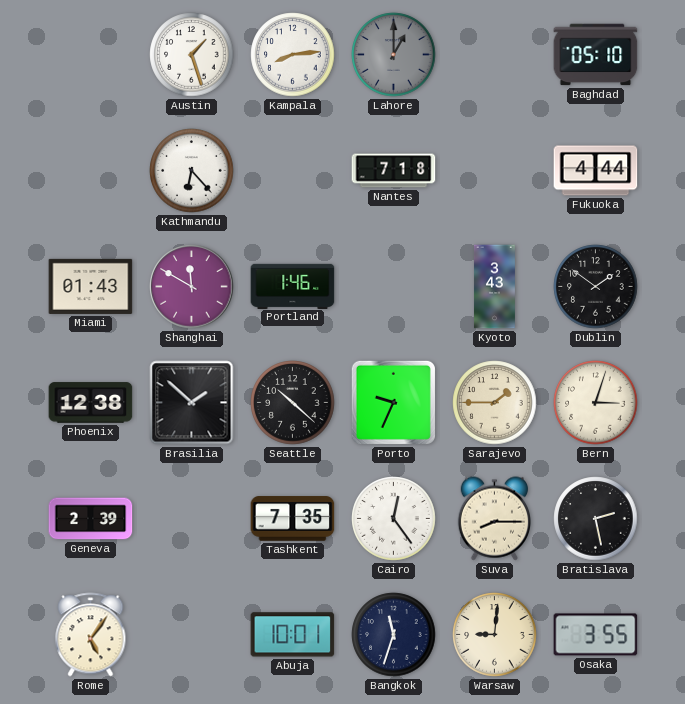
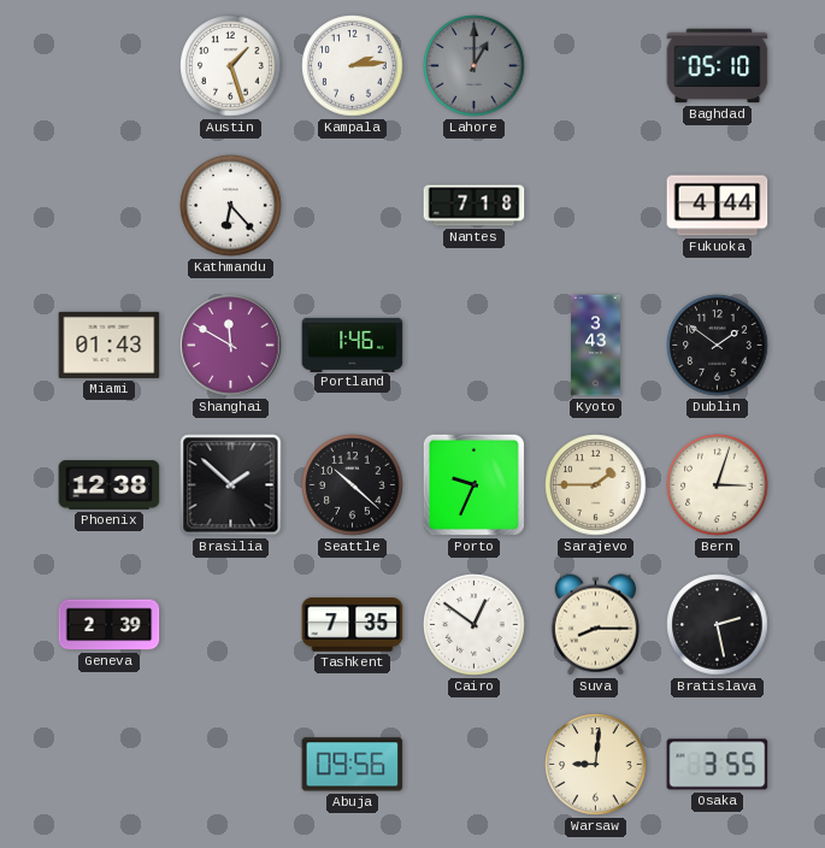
Kampala: 8:14 -> 2:14 (353, 66)
Cairo: 12:24 -> 12:51 (475, 625)
Rome: 5:06 -> none (91, 635)
Abuja: 10:01 -> 09:56 (353, 765)
Bangkok: 11:33 -> none (394, 635)
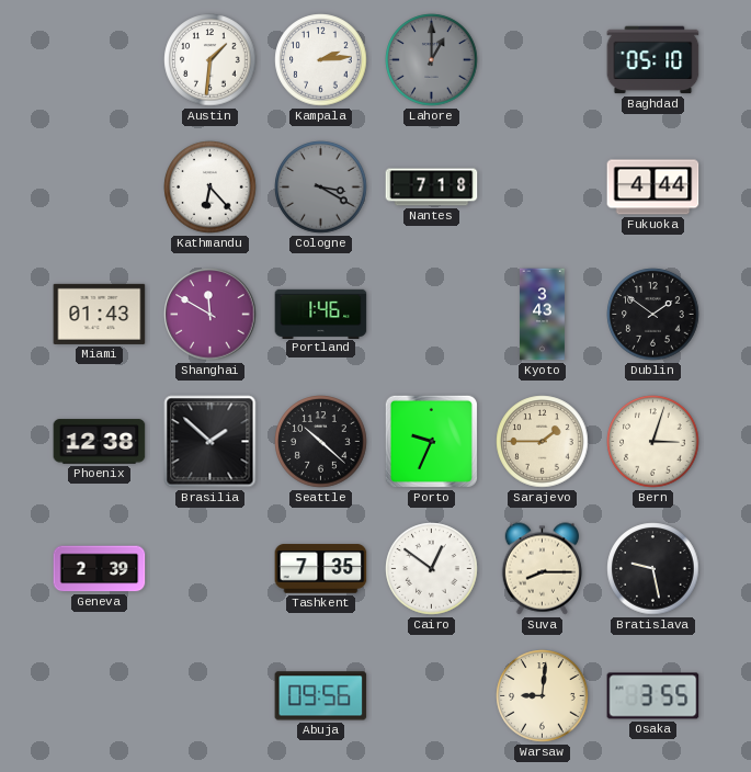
Austin: 1:27 -> 1:31 (210, 60)
Cologne: none -> 3:20 (321, 188)
Bratislava: 2:28 -> 9:28 (653, 569)
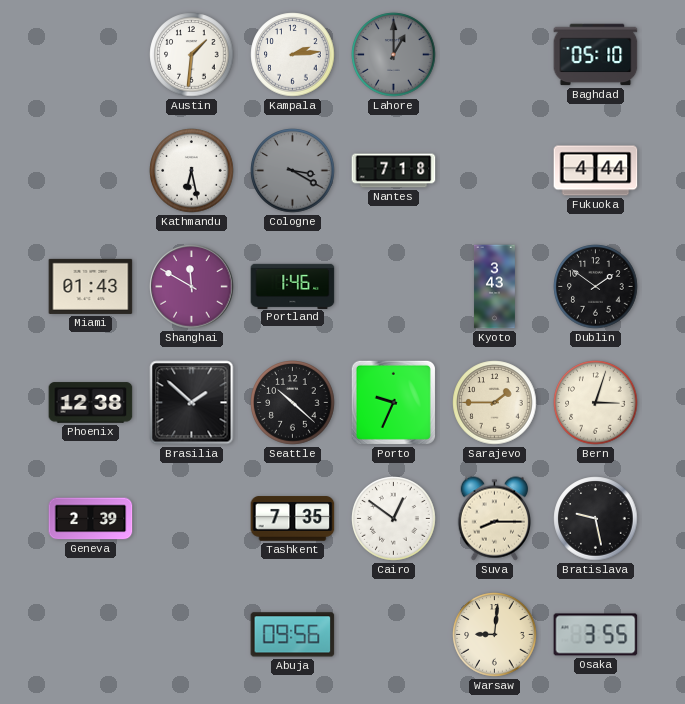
Kathmandu: 6:23 -> 6:28 (192, 171)
